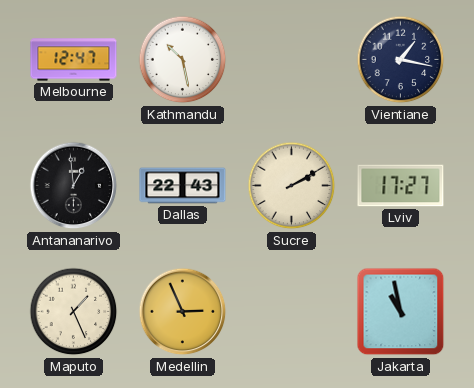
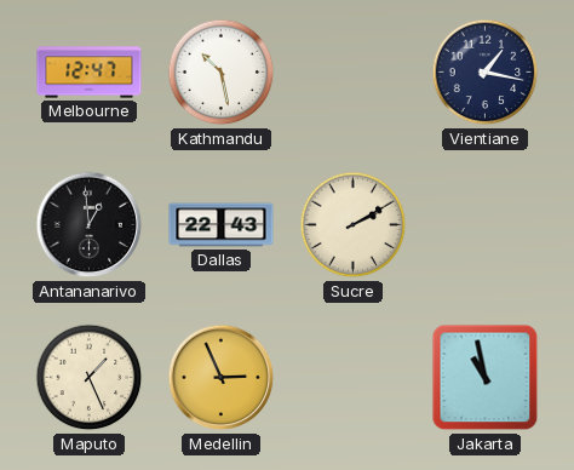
Lviv: 17:27 -> none (401, 186)
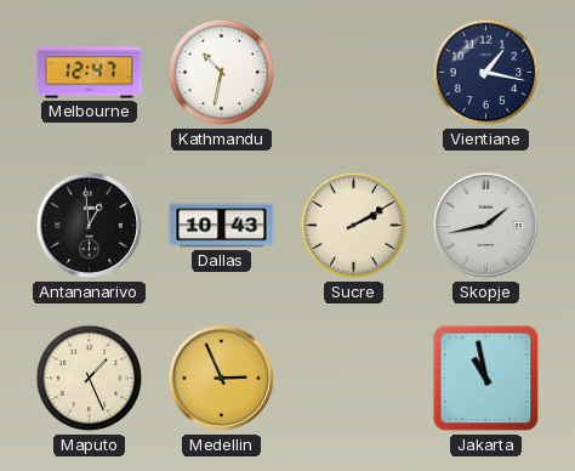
Kathmandu: 10:28 -> 10:32 (222, 73)
Dallas: 22:43 -> 10:43 (222, 226)
Skopje: none -> 1:43 (486, 226)
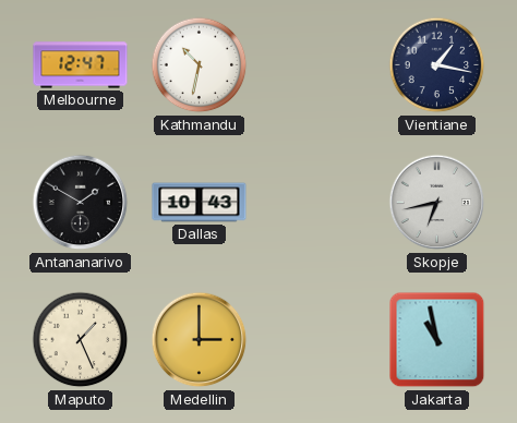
Antananarivo: 12:59 -> 1:50 (81, 203)
Sucre: 2:10 -> none (354, 226)
Skopje: 1:43 -> 6:43 (437, 203)
Medellin: 2:56 -> 3:00 (200, 340)
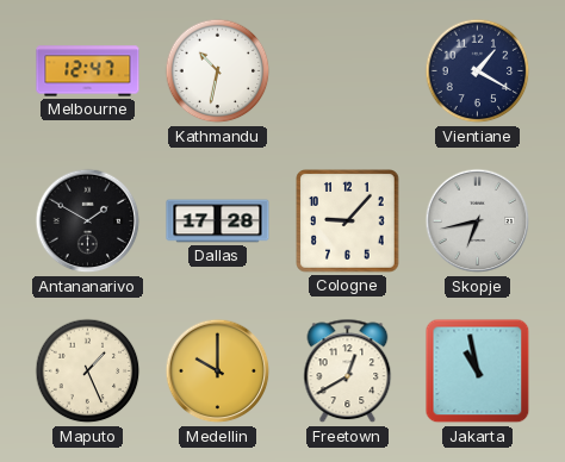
Vientiane: 1:17 -> 1:20 (478, 71)
Dallas: 10:43 -> 17:28 (218, 221)
Cologne: none -> 9:07 (348, 221)
Medellin: 3:00 -> 10:00 (218, 372)
Freetown: none -> 12:40 (348, 372)
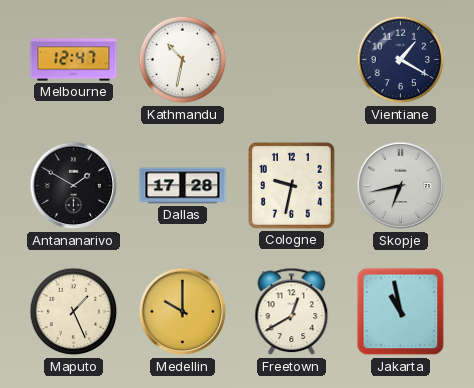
Cologne: 9:07 -> 9:32 (292, 186)
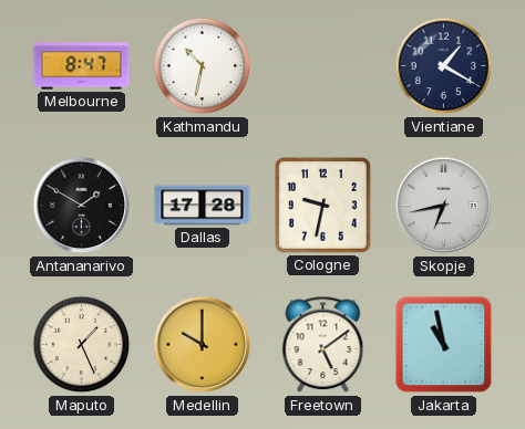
Melbourne: 12:47 -> 8:47 (82, 66)
Freetown: 12:40 -> 5:09 (323, 345)
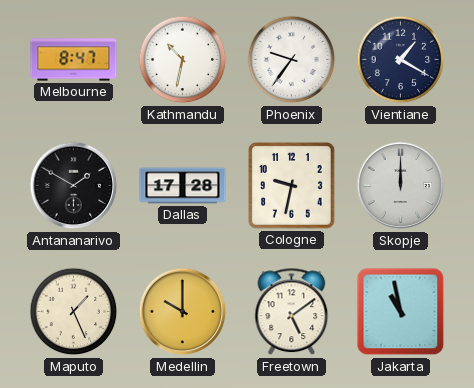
Phoenix: none -> 9:36 (292, 60)
Skopje: 6:43 -> 12:00 (401, 186)
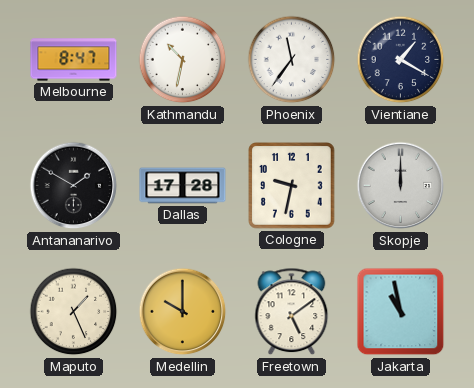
Phoenix: 9:36 -> 11:36 (292, 60)
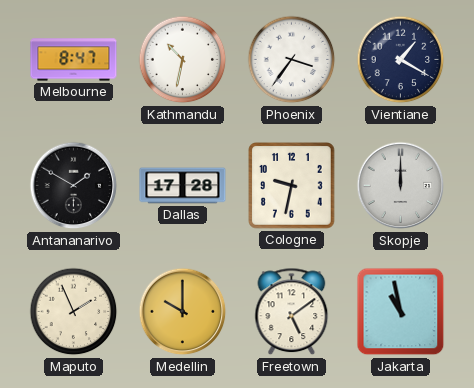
Phoenix: 11:36 -> 3:36 (292, 60)
Maputo: 1:26 -> 1:56 (74, 312)
